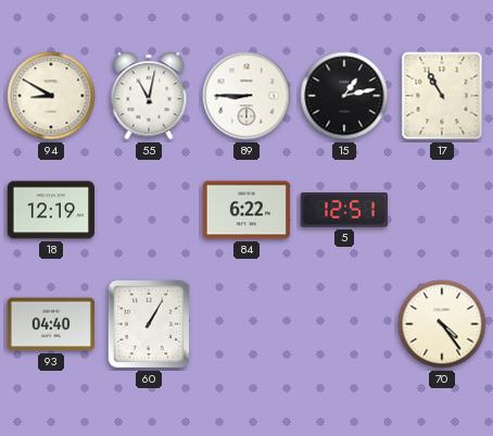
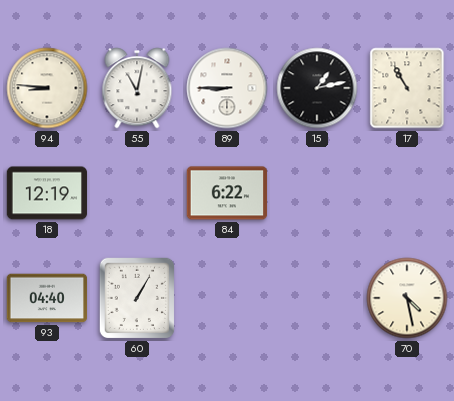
94: 8:50 -> 8:46 (47, 88)
5: 12:51 -> none (343, 211)
70: 4:24 -> 4:28 (407, 298)
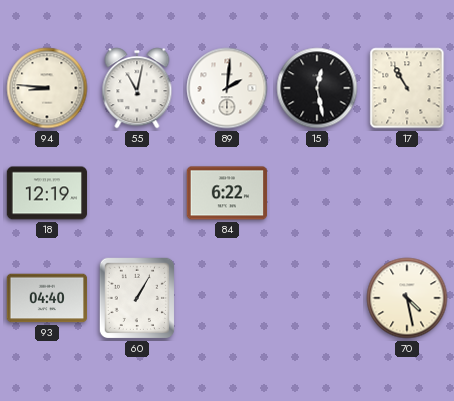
89: 8:45 -> 2:01 (227, 88)
15: 1:13 -> 12:28 (317, 88)
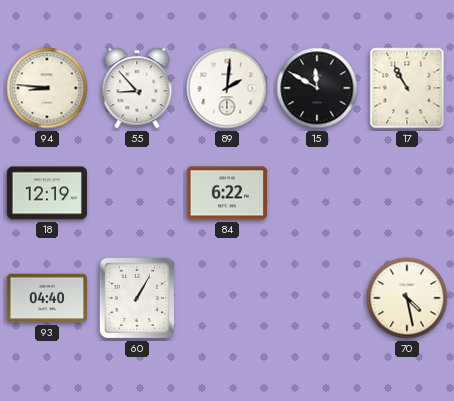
55: 11:02 -> 8:53 (137, 88)
15: 12:28 -> 11:50 (317, 88)
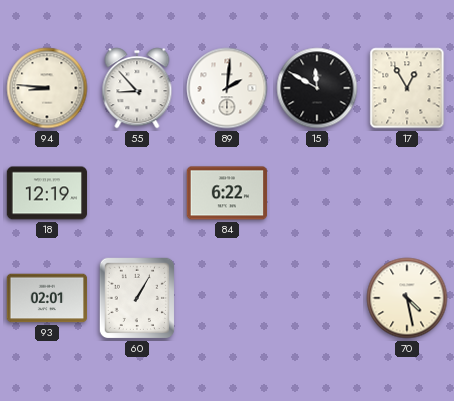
17: 10:55 -> 12:55 (407, 88)
93: 04:40 -> 02:01 (47, 298)
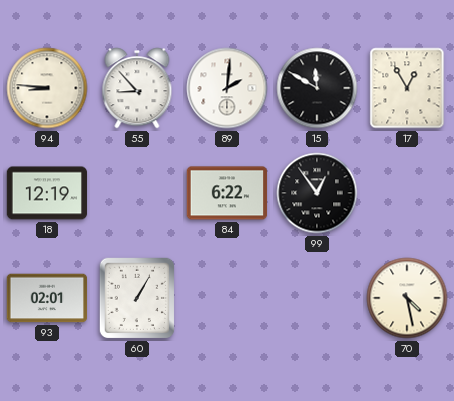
99: none -> 12:54 (317, 193)
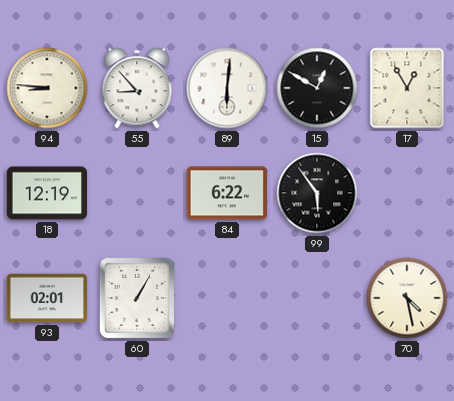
89: 2:01 -> 6:01 (227, 88)
15: 11:50 -> 12:50 (317, 88)
99: 12:54 -> 5:54 (317, 193)
